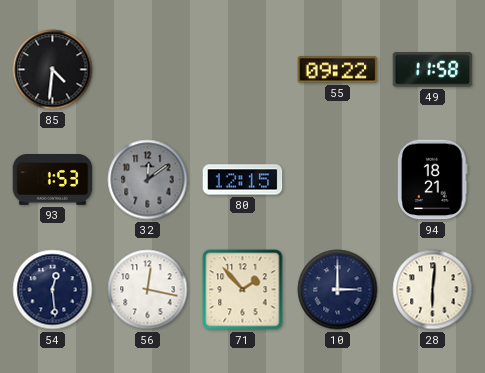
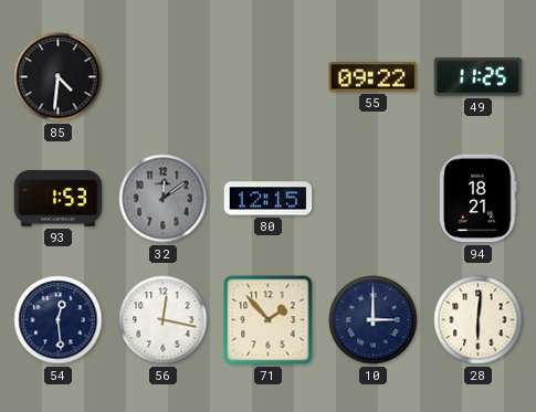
49: 11:58 -> 11:25 (479, 77)
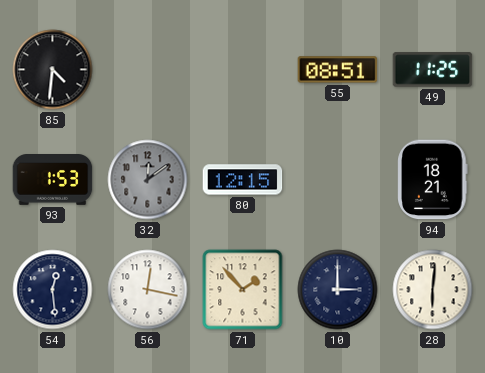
55: 09:22 -> 08:51 (338, 70)
